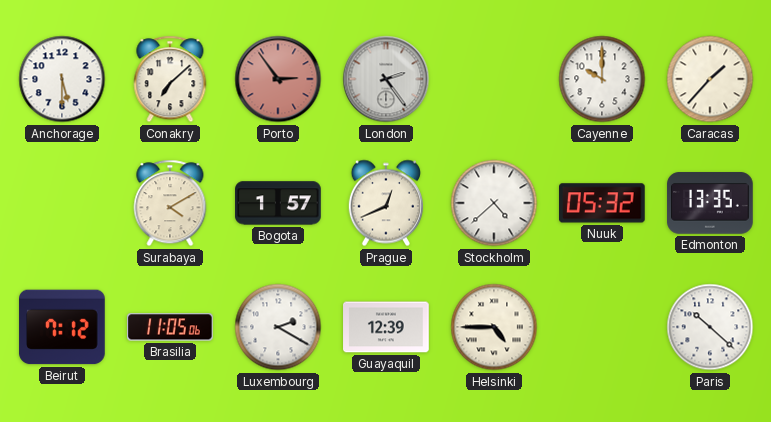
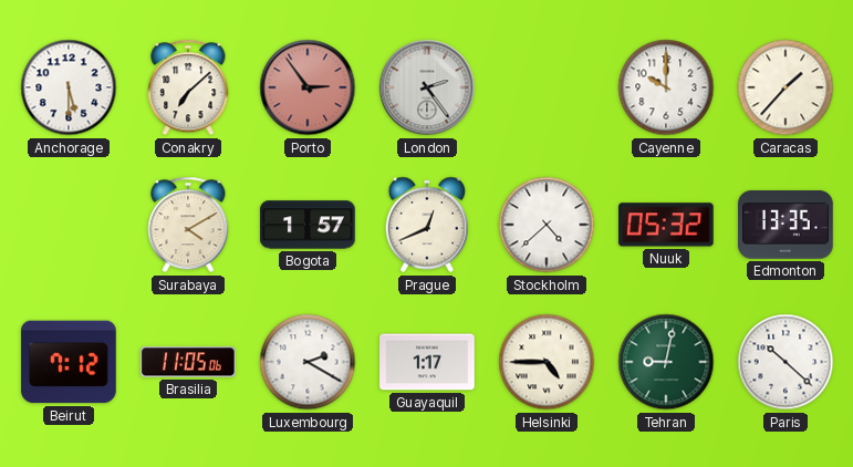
Guayaquil: 12:39 -> 1:17 (427, 362)
Tehran: none -> 9:02 (666, 362)
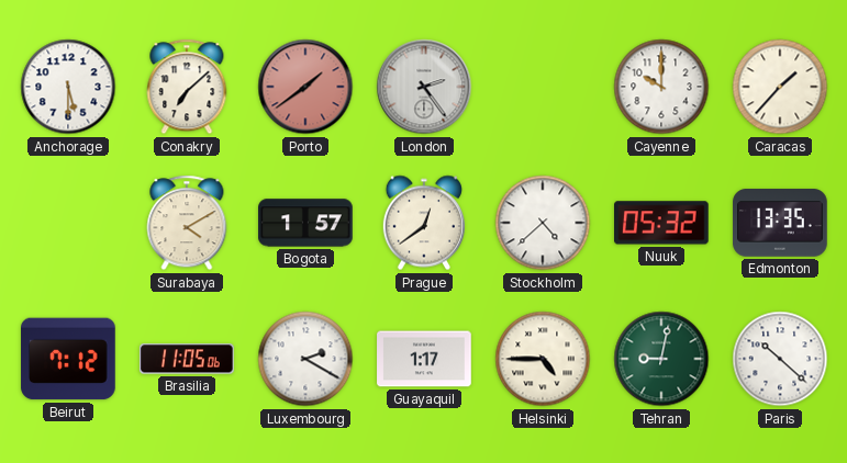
Porto: 2:54 -> 1:39 (305, 87)
Prague: 12:41 -> 12:39 (424, 223)
